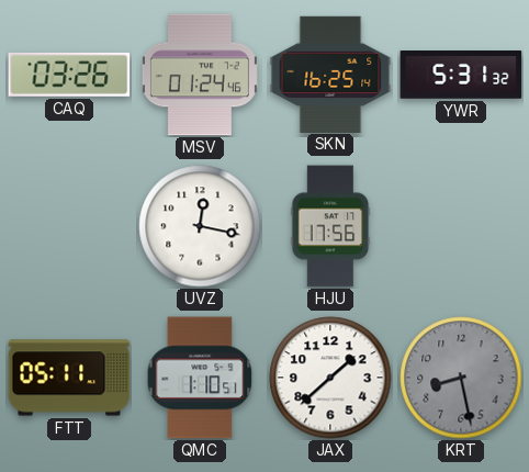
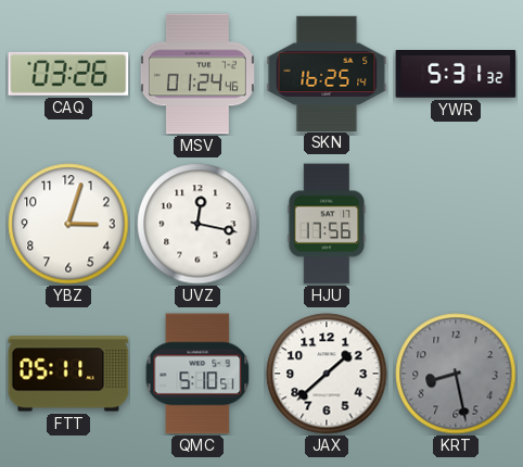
YBZ: none -> 3:03 (68, 224)
QMC: 1:10 -> 5:10 (197, 374)
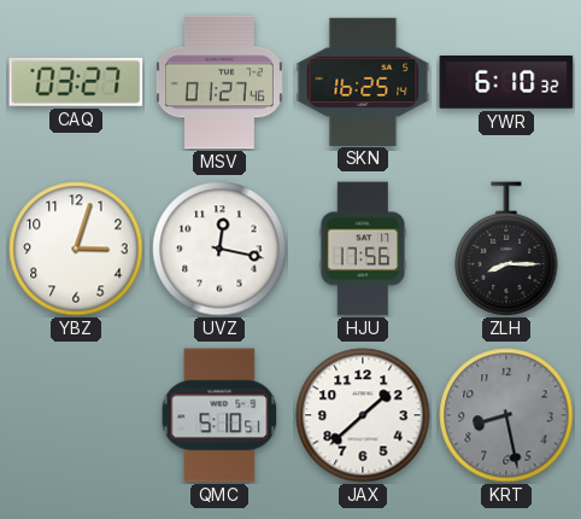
CAQ: 03:26 -> 03:27 (76, 82)
MSV: 01:24 -> 01:27 (219, 82)
YWR: 5:31 -> 6:10 (506, 82)
ZLH: none -> 8:15 (506, 249)
FTT: 05:11 -> none (68, 374)
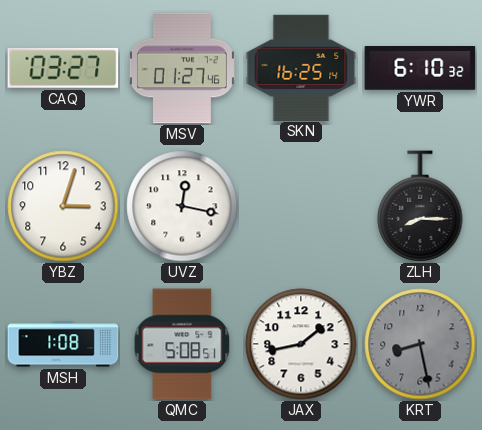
HJU: 17:56 -> none (363, 249)
MSH: none -> 1:08 (63, 344)
QMC: 5:10 -> 5:08 (182, 344)
JAX: 1:38 -> 1:43 (301, 344)
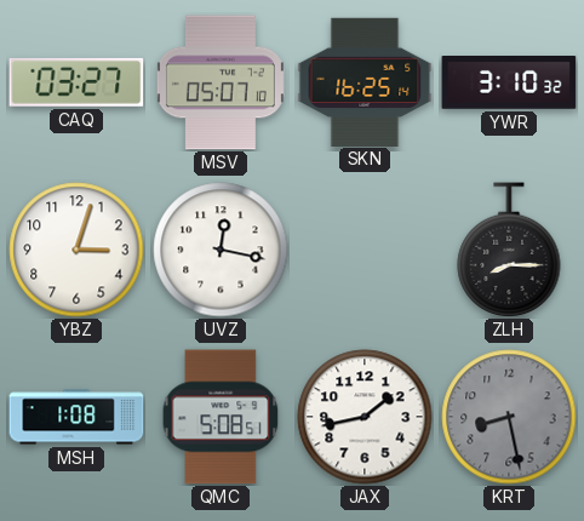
MSV: 01:27 -> 05:07 (221, 82)
YWR: 6:10 -> 3:10 (509, 82)
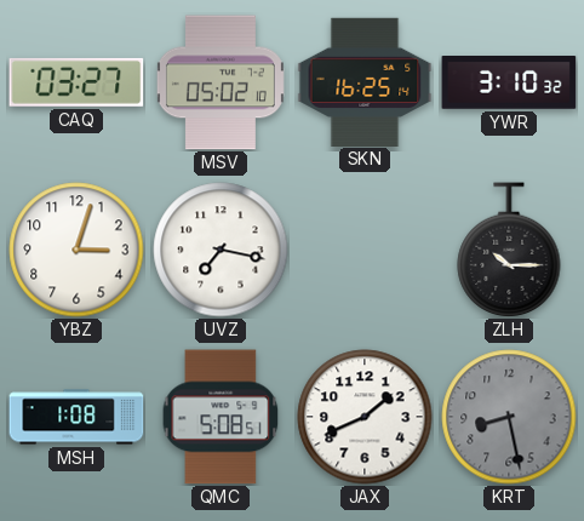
MSV: 05:07 -> 05:02 (221, 82)
UVZ: 12:17 -> 7:17 (221, 250)
ZLH: 8:15 -> 10:15 (509, 250)
JAX: 1:43 -> 1:41 (365, 417)
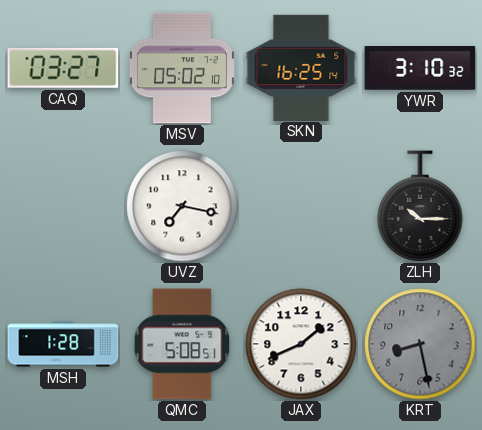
YBZ: 3:03 -> none (76, 250)
MSH: 1:08 -> 1:28 (63, 344)
